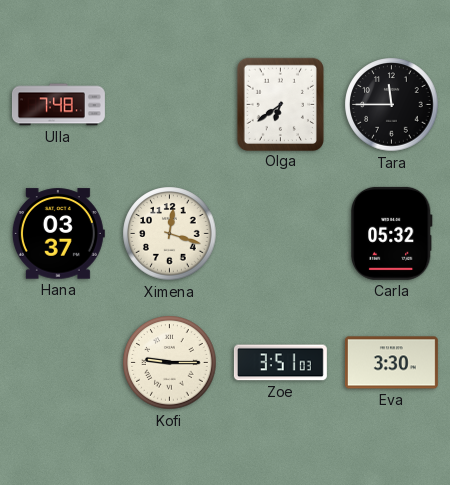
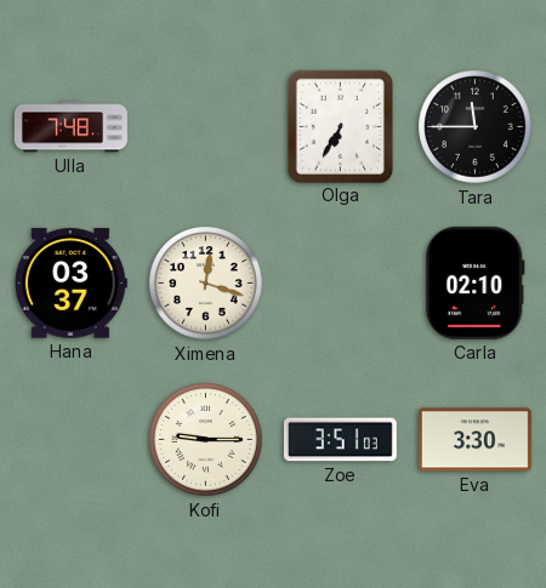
Olga: 6:39 -> 6:35 (340, 126)
Carla: 05:32 -> 02:10 (474, 282)
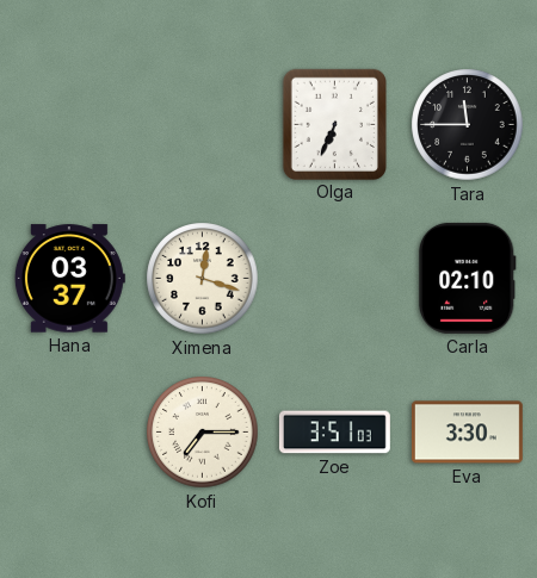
Ulla: 7:48 -> none (70, 127)
Olga: 6:35 -> 6:34 (334, 124)
Kofi: 9:15 -> 7:15 (203, 433)
